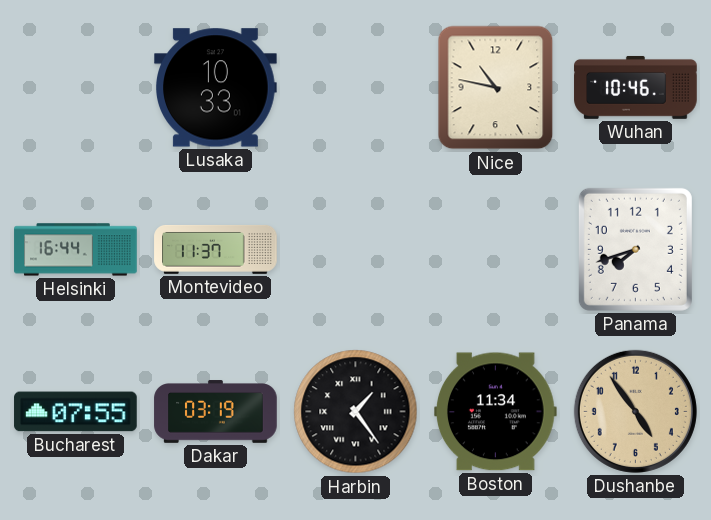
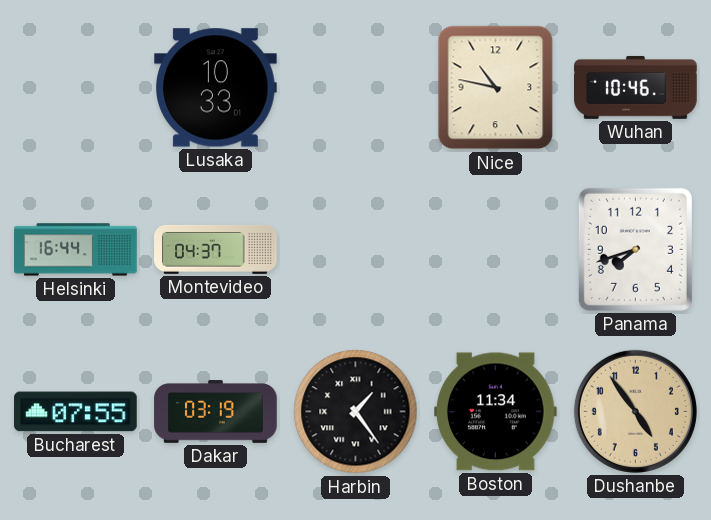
Montevideo: 11:37 -> 04:37 (216, 249)
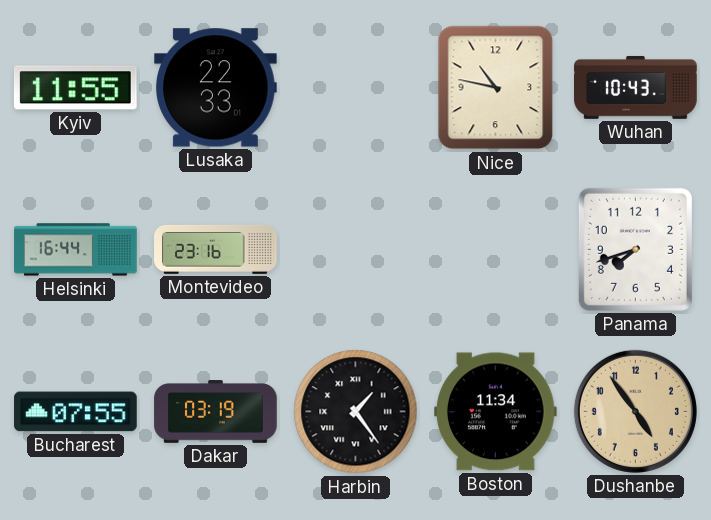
Kyiv: none -> 11:55 (75, 88)
Lusaka: 10:33 -> 22:33 (216, 88)
Wuhan: 10:46 -> 10:43 (636, 87)
Montevideo: 04:37 -> 23:16 (216, 249)
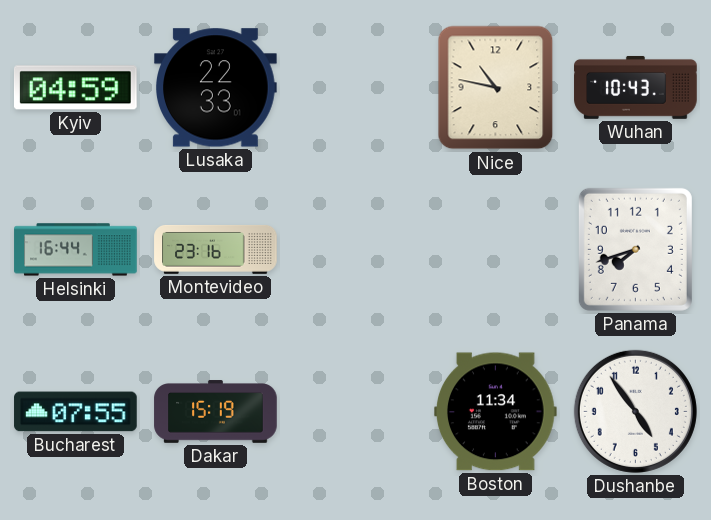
Kyiv: 11:55 -> 04:59 (75, 88)
Dakar: 03:19 -> 15:19 (216, 412)
Harbin: 1:24 -> none (356, 412)
Dushanbe dial: champagne -> white (635, 411)
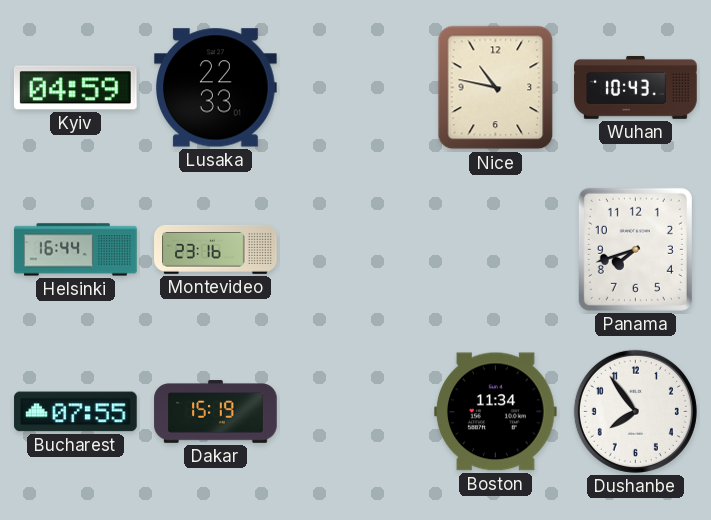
Dushanbe: 4:54 -> 7:54 (635, 411)
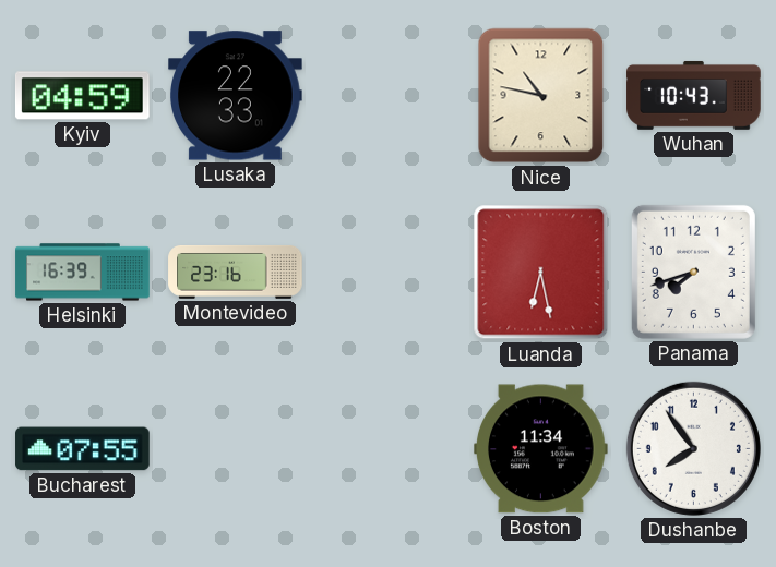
Helsinki: 16:44 -> 16:39 (83, 273)
Luanda: none -> 6:28 (541, 273)
Dakar: 15:19 -> none (216, 412)
